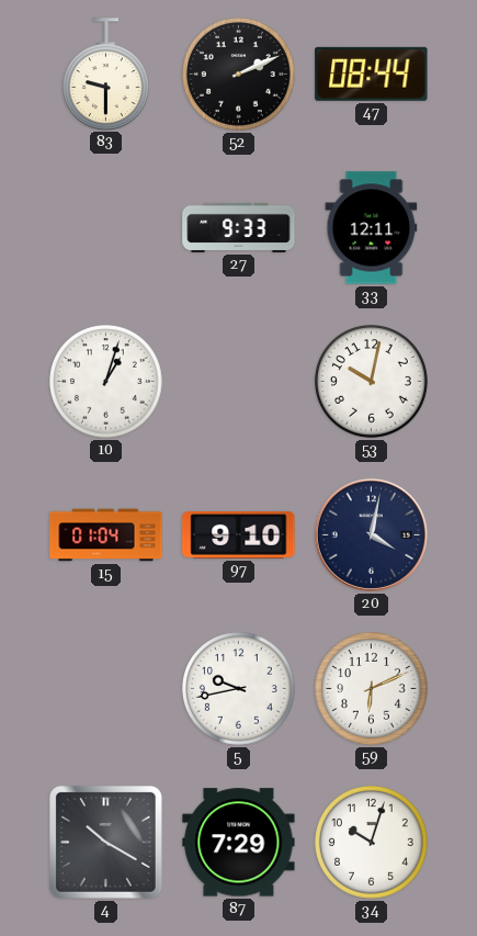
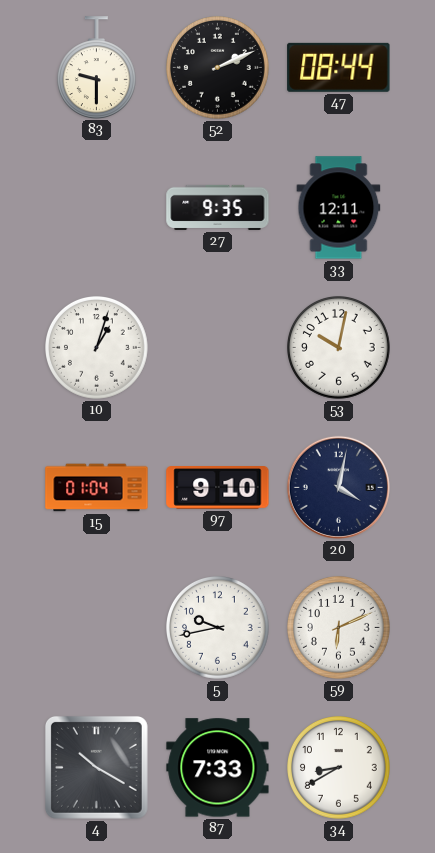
27: 9:33 -> 9:35 (218, 207)
87: 7:29 -> 7:33 (218, 768)
34: 10:03 -> 8:40 (339, 768)
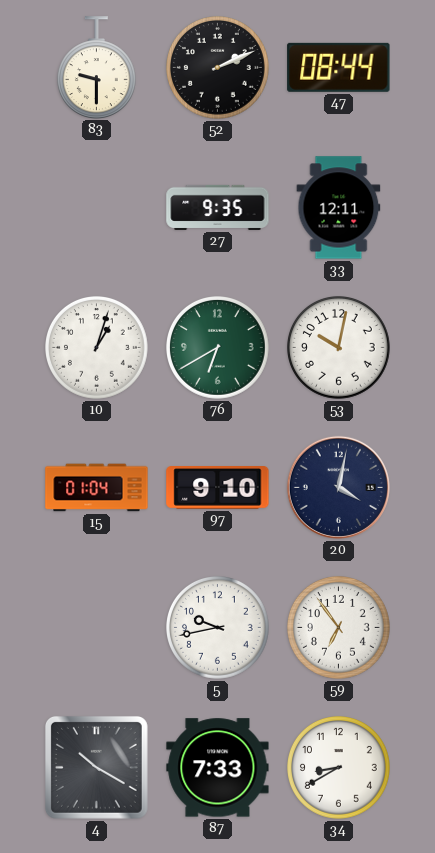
76: none -> 6:40 (218, 348)
59: 6:11 -> 6:54 (339, 628)
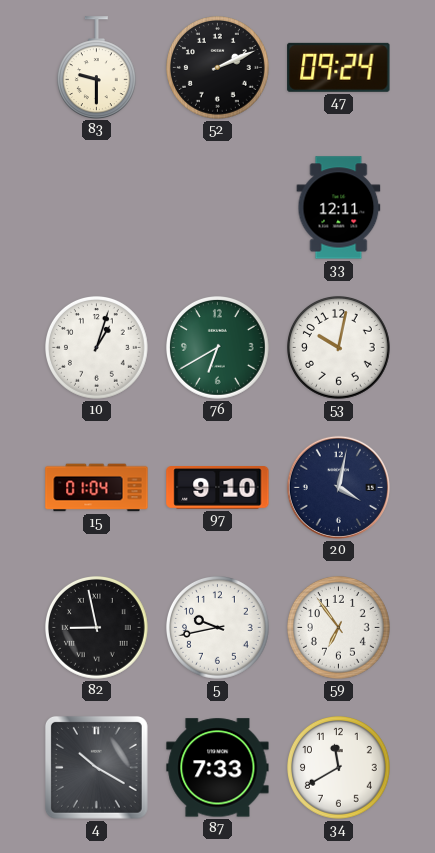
47: 08:44 -> 09:24 (339, 67)
27: 9:35 -> none (218, 207)
82: none -> 8:58 (97, 628)
34: 8:40 -> 11:40 (339, 768)
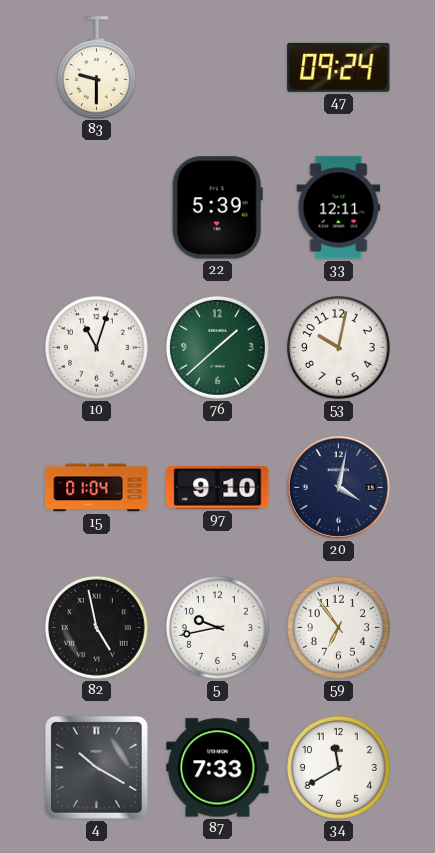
52: 2:11 -> none (218, 68)
22: none -> 5:39 (217, 208)
10: 1:03 -> 11:03 (97, 348)
76: 6:40 -> 1:38 (218, 348)
82: 8:58 -> 4:58 (97, 628)
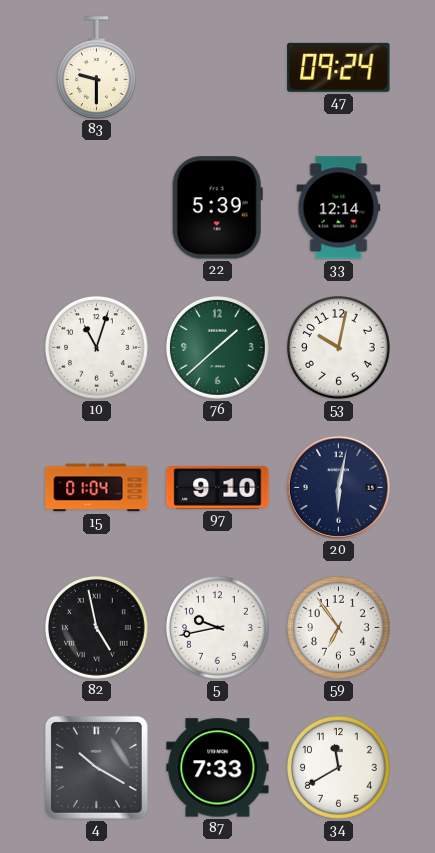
33: 12:11 -> 12:14 (339, 208)
20: 4:02 -> 6:02 (338, 487)
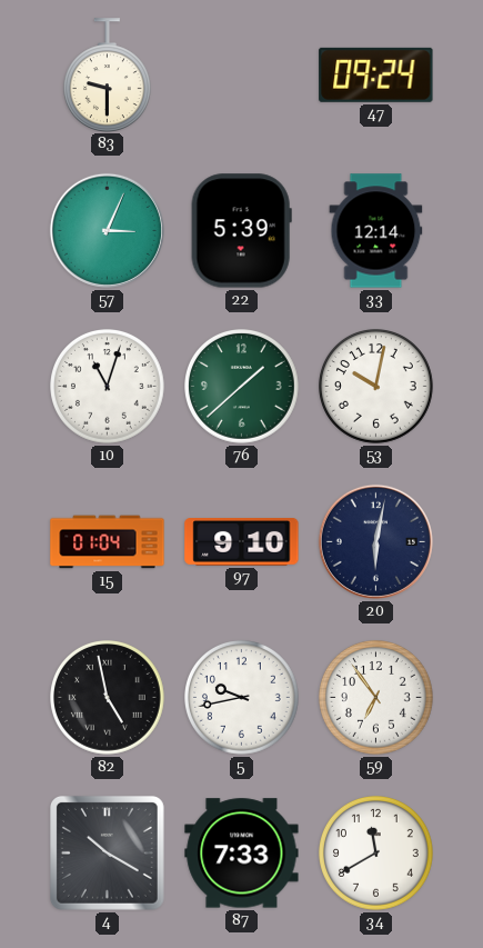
57: none -> 3:04 (107, 230)
